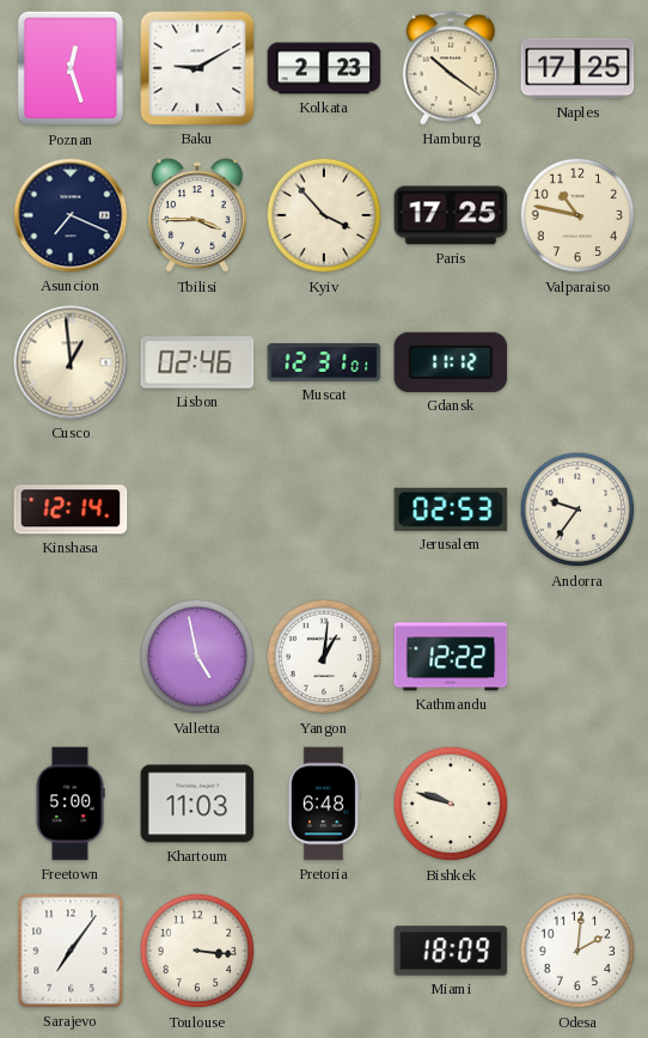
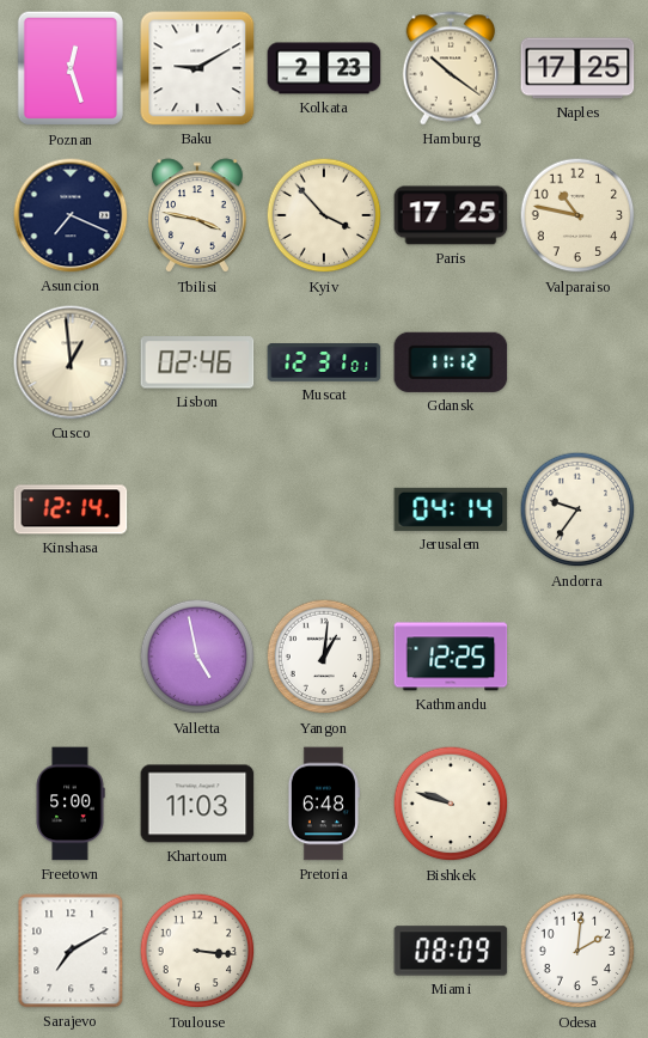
Tbilisi: 3:45 -> 3:47 (197, 216)
Jerusalem: 02:53 -> 04:14 (451, 509)
Kathmandu: 12:22 -> 12:25 (451, 657)
Sarajevo: 7:06 -> 7:10 (71, 951)
Miami: 18:09 -> 08:09 (451, 951)
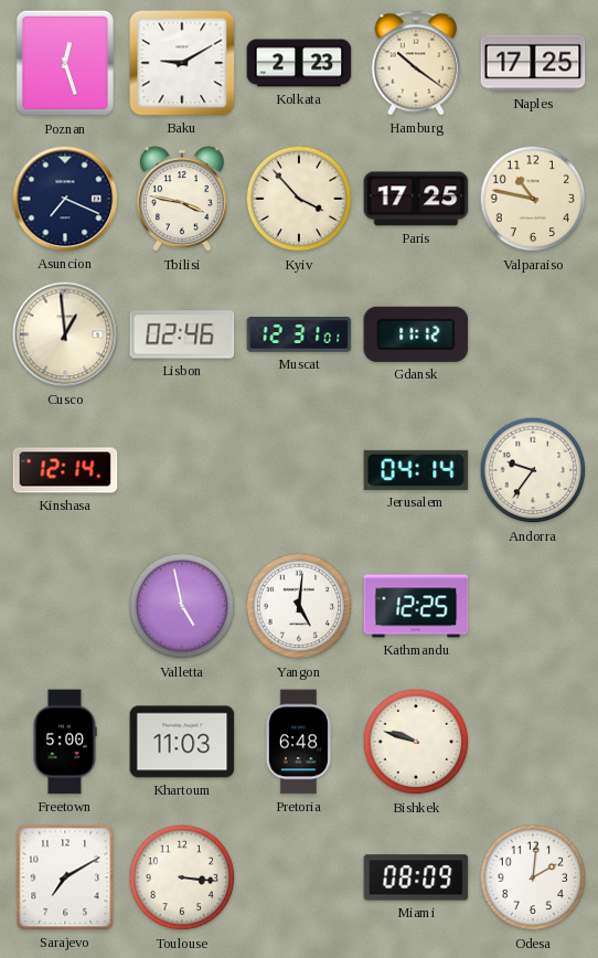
Yangon: 1:01 -> 5:01 (299, 606)
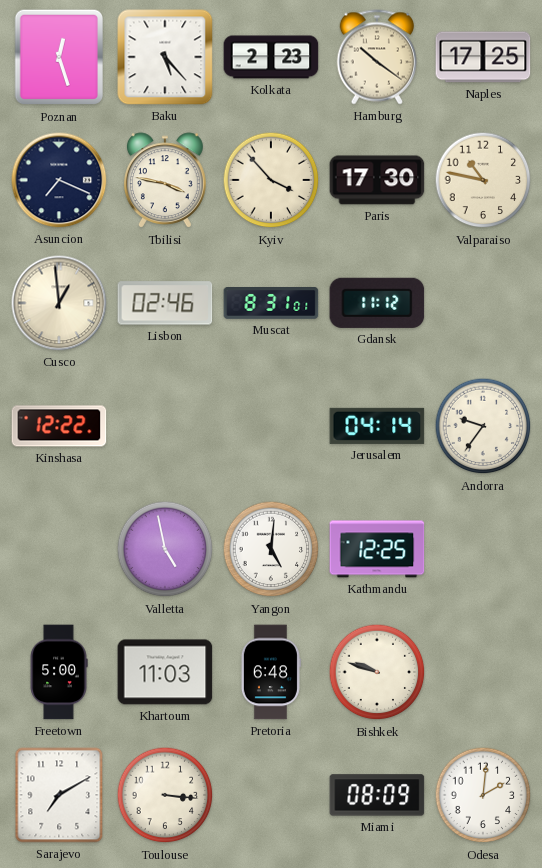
Baku: 9:10 -> 5:23 (165, 57)
Paris: 17:25 -> 17:30 (377, 180)
Muscat: 12:31 -> 8:31 (271, 304)
Kinshasa: 12:14 -> 12:22 (59, 426)
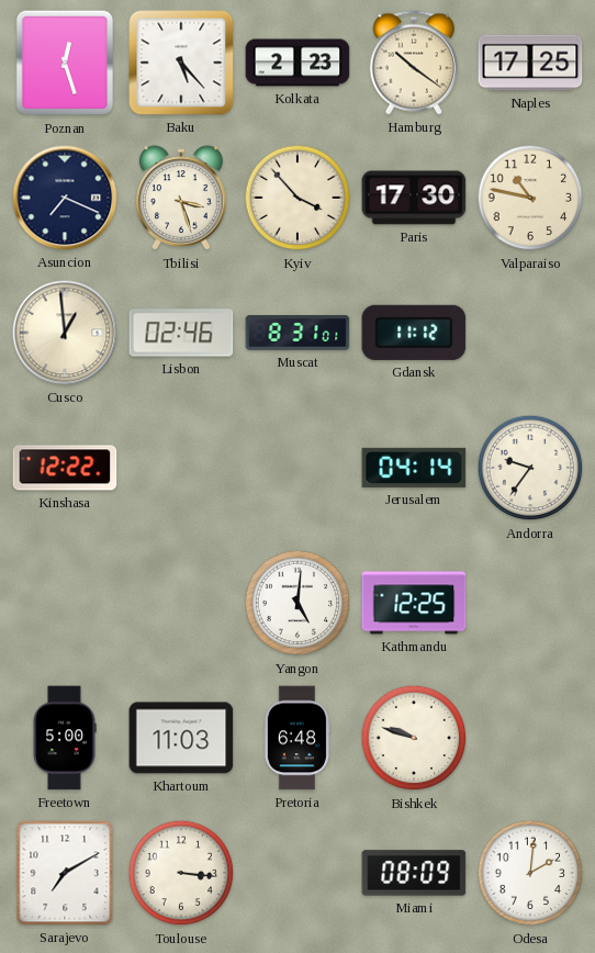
Tbilisi: 3:47 -> 3:27 (181, 199)
Valletta: 4:58 -> none (165, 549)
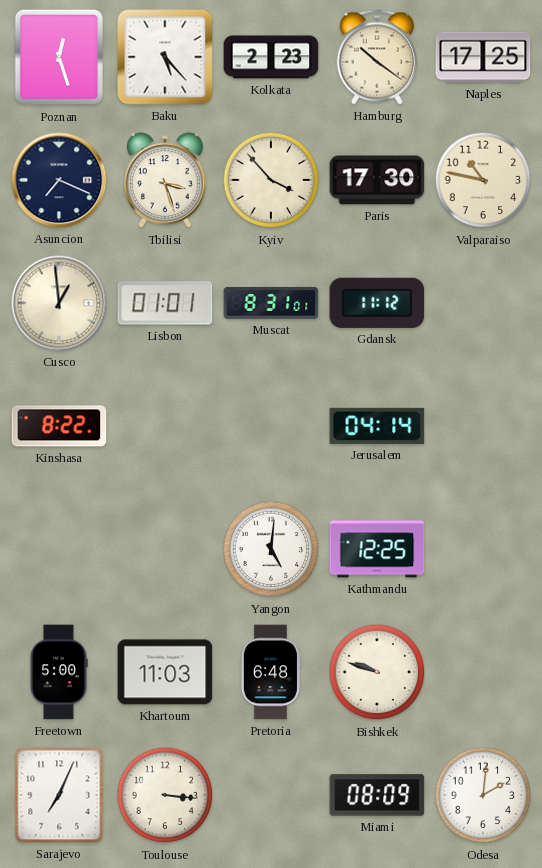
Lisbon: 02:46 -> 01:01 (165, 303)
Kinshasa: 12:22 -> 8:22 (59, 426)
Andorra: 9:36 -> none (530, 468)
Sarajevo: 7:10 -> 7:04 (59, 795)
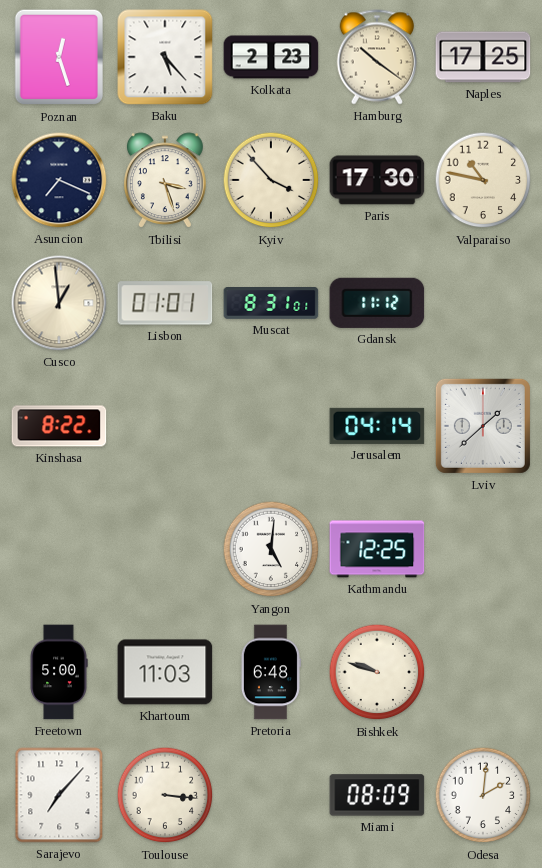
Lviv: none -> 1:38 (483, 426)
Sarajevo: 7:04 -> 7:07 (59, 795)
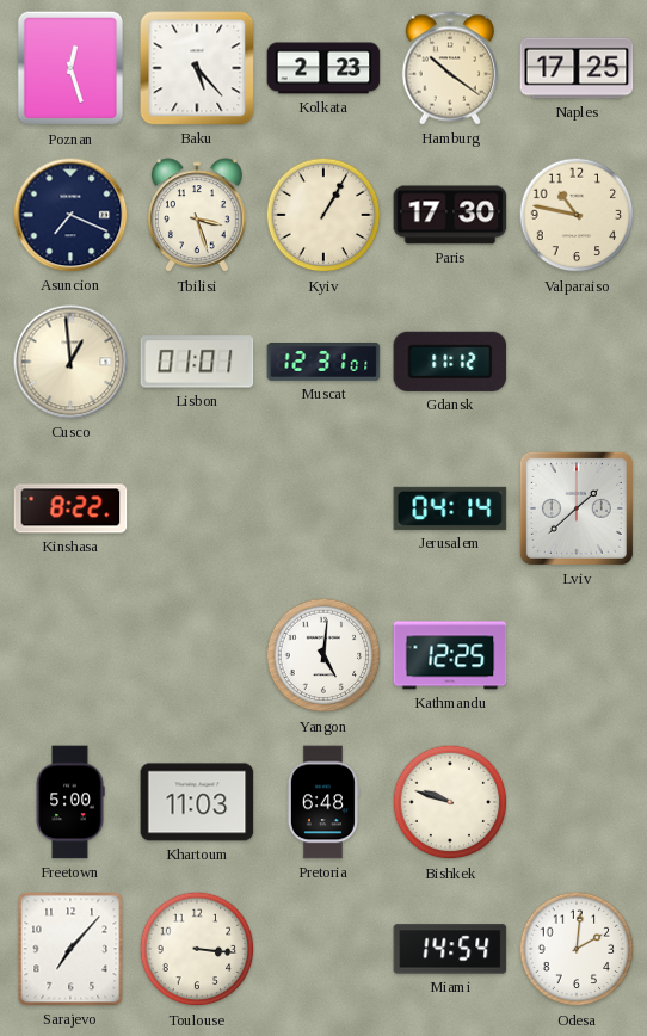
Kyiv: 3:53 -> 1:05 (323, 215)
Muscat: 8:31 -> 12:31 (323, 363)
Miami: 08:09 -> 14:54 (450, 949)
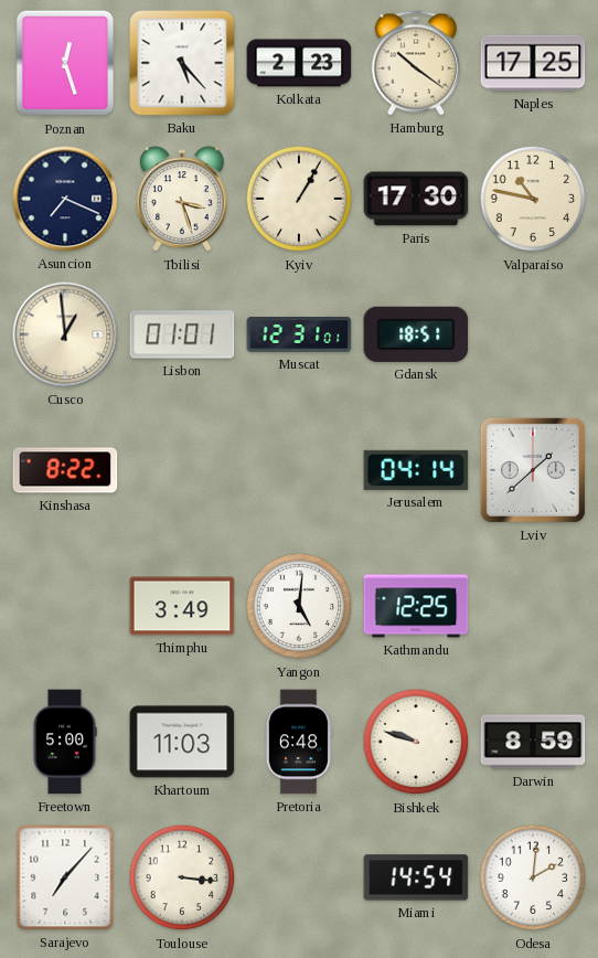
Gdansk: 11:12 -> 18:51 (416, 334)
Thimphu: none -> 3:49 (182, 606)
Darwin: none -> 8:59 (533, 742)
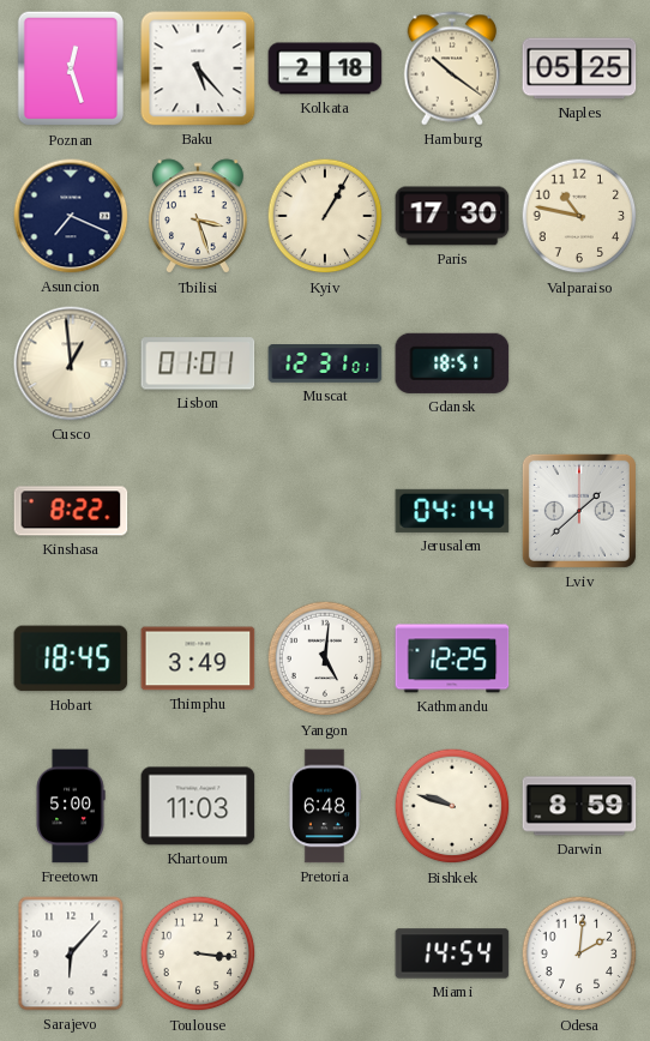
Kolkata: 2:23 -> 2:18 (325, 68)
Naples: 17:25 -> 05:25 (579, 68)
Hobart: none -> 18:45 (71, 658)
Sarajevo: 7:07 -> 6:07 (71, 953)
